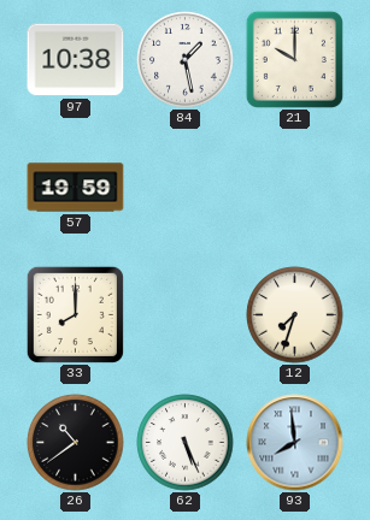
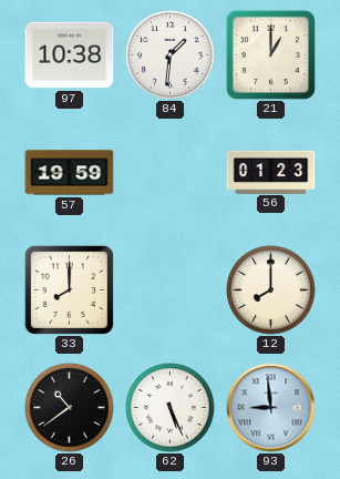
84: 1:28 -> 1:31 (171, 55)
21: 10:00 -> 1:00 (270, 54)
56: none -> 01:23 (271, 172)
12: 7:33 -> 8:00 (271, 291)
93: 7:59 -> 8:59 (271, 408)
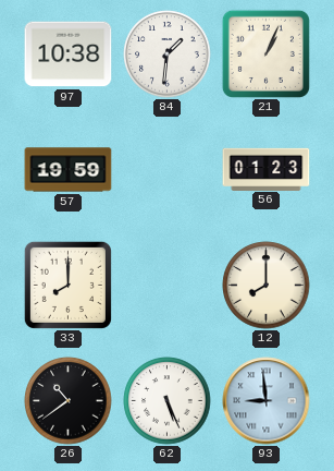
21: 1:00 -> 1:04 (265, 53)
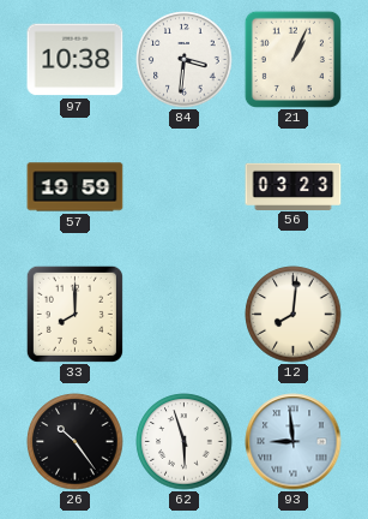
84: 1:31 -> 3:31 (185, 60)
56: 01:23 -> 03:23 (294, 186)
12: 8:00 -> 8:01 (294, 315)
26: 10:39 -> 10:24 (76, 442)
62: 5:26 -> 5:57 (185, 442)
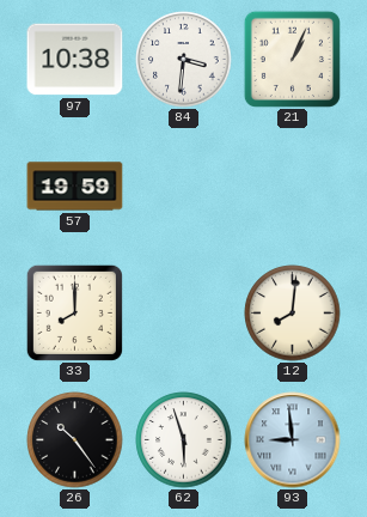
56: 03:23 -> none (294, 186)
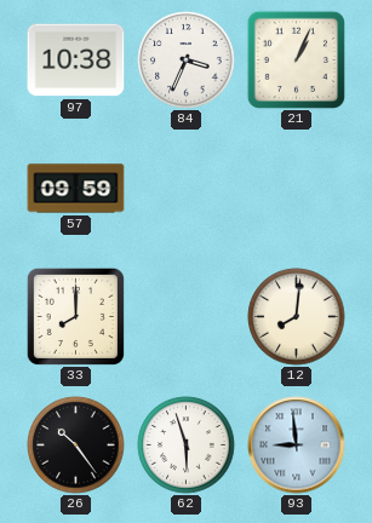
84: 3:31 -> 3:34 (187, 61)
57: 19:59 -> 09:59 (76, 189)
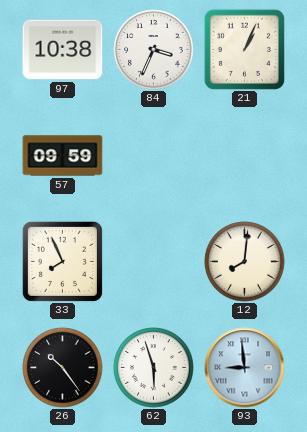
33: 8:00 -> 7:56 (62, 261)
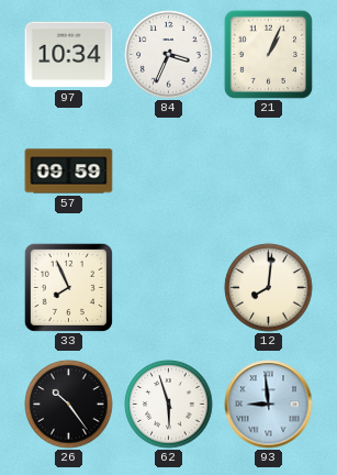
97: 10:38 -> 10:34 (69, 55)
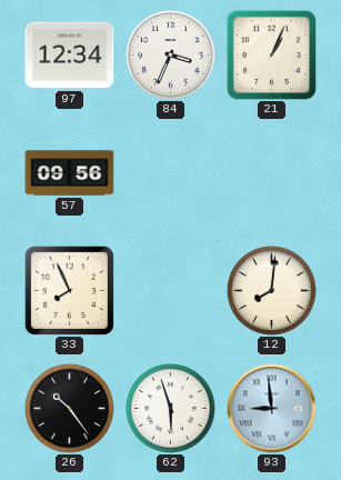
97: 10:34 -> 12:34 (70, 56)
57: 09:59 -> 09:56 (70, 173)
